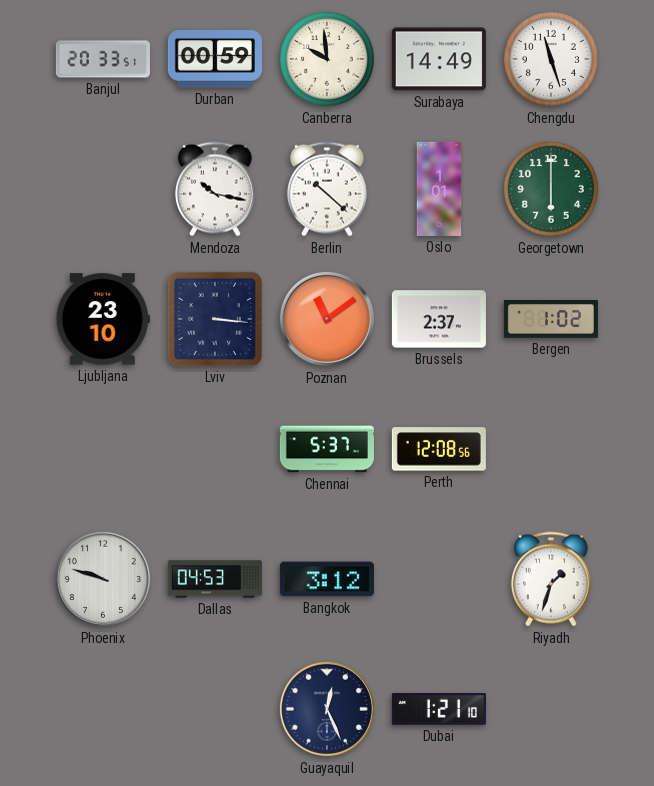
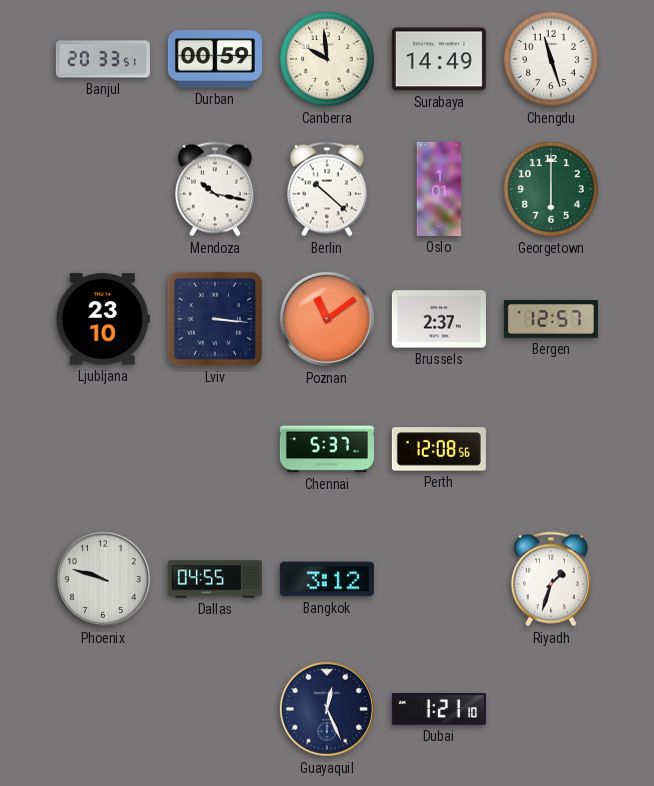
Bergen: 1:02 -> 12:57 (551, 319)
Dallas: 04:53 -> 04:55 (215, 579)
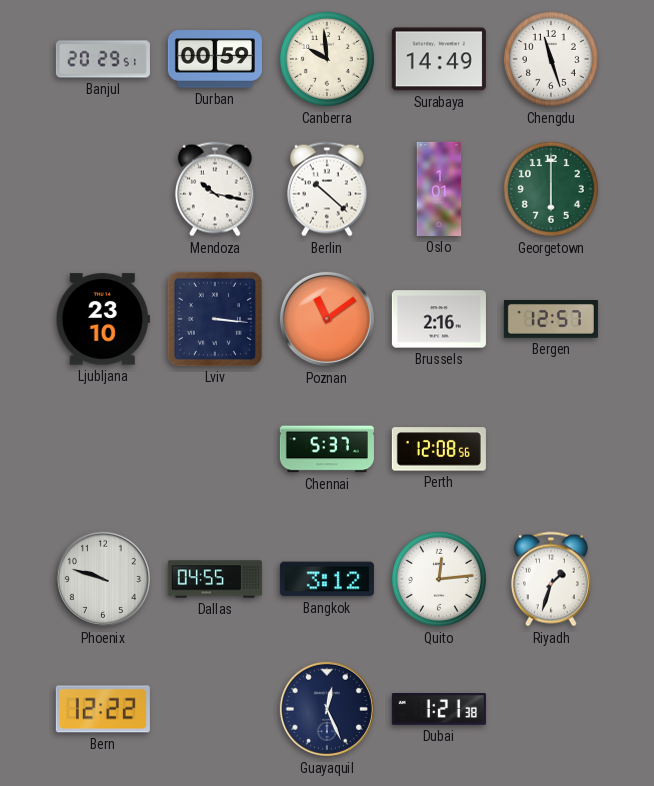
Banjul: 20:33 -> 20:29 (103, 59)
Brussels: 2:37 -> 2:16 (439, 319)
Quito: none -> 12:14 (439, 579)
Bern: none -> 12:22 (103, 709)
Dubai: 1:21:10 -> 1:21:38 (439, 709)
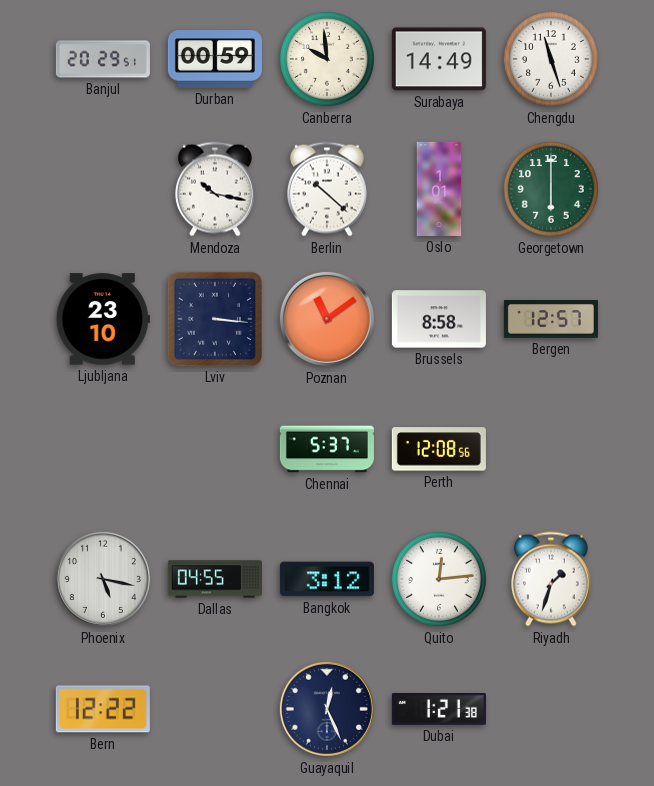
Brussels: 2:16 -> 8:58 (439, 319)
Phoenix: 9:48 -> 5:17 (103, 579)
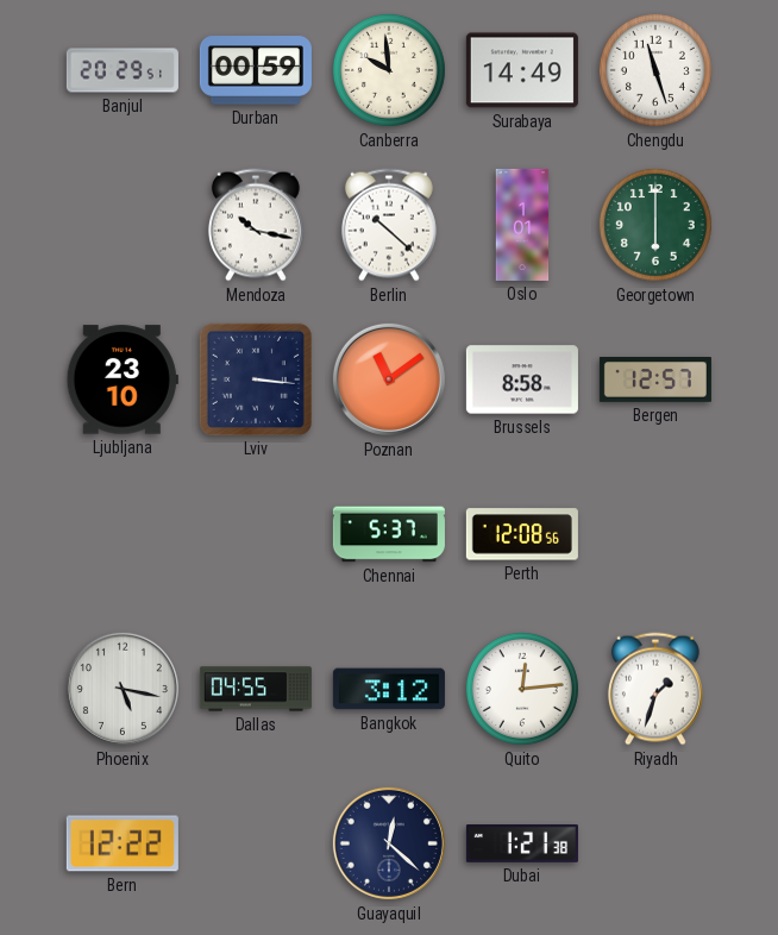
Guayaquil: 12:26 -> 12:22 (389, 843)
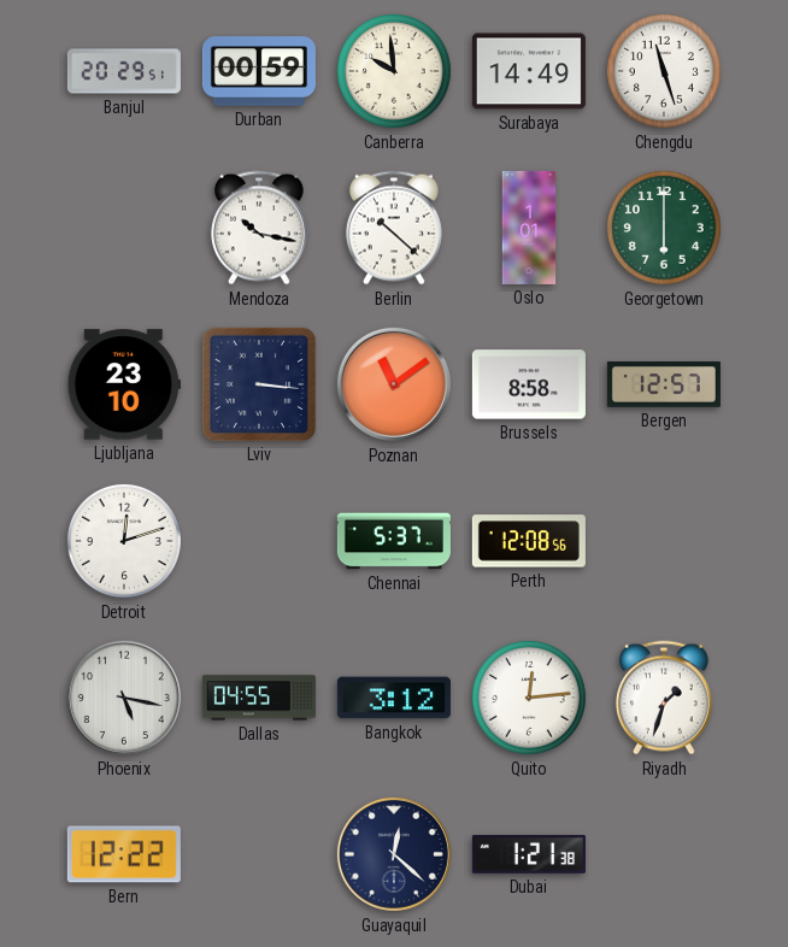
Detroit: none -> 12:12 (124, 541)
